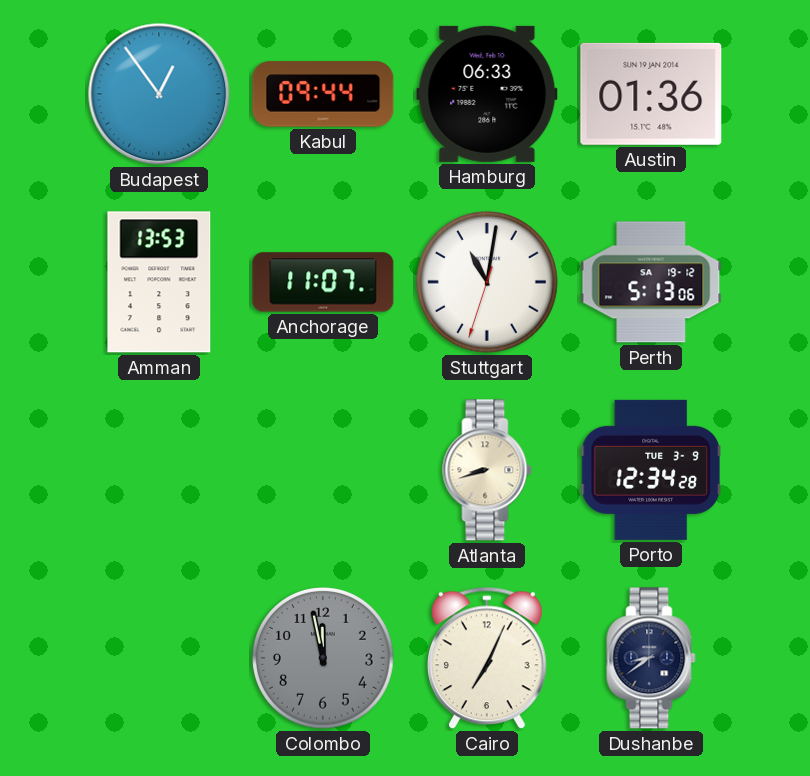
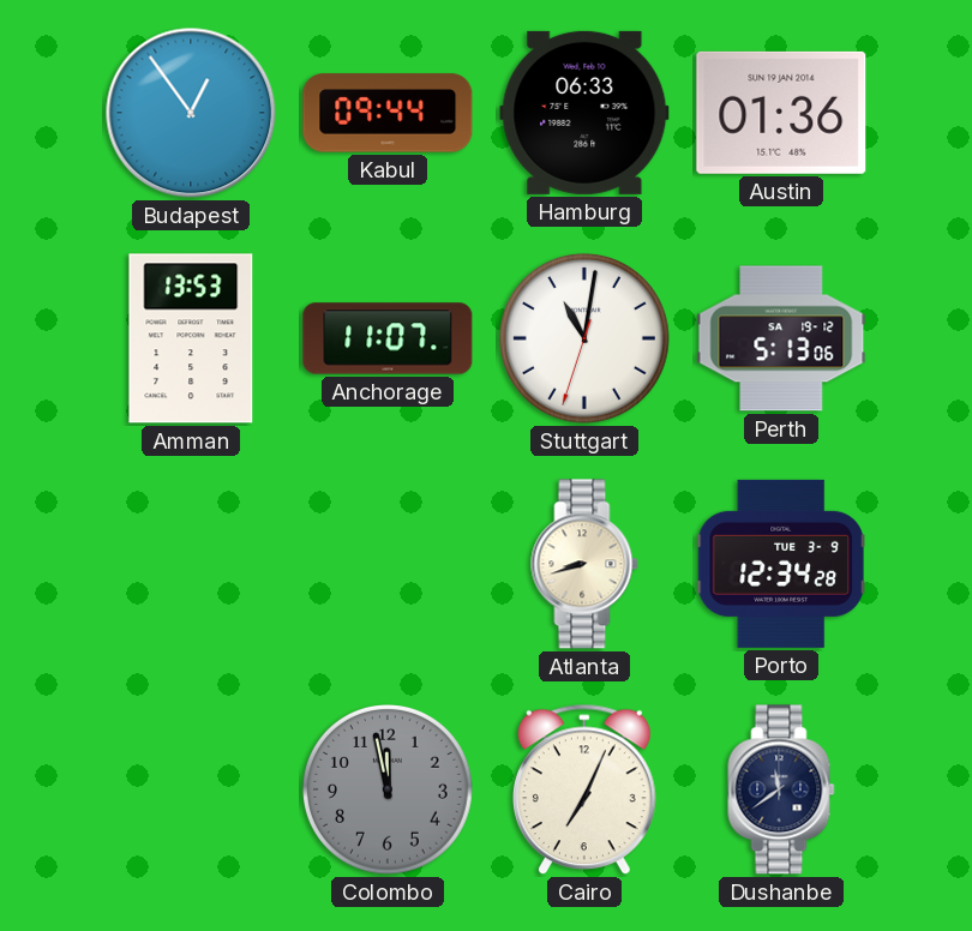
Dushanbe: 8:39 -> 11:39 (781, 789)
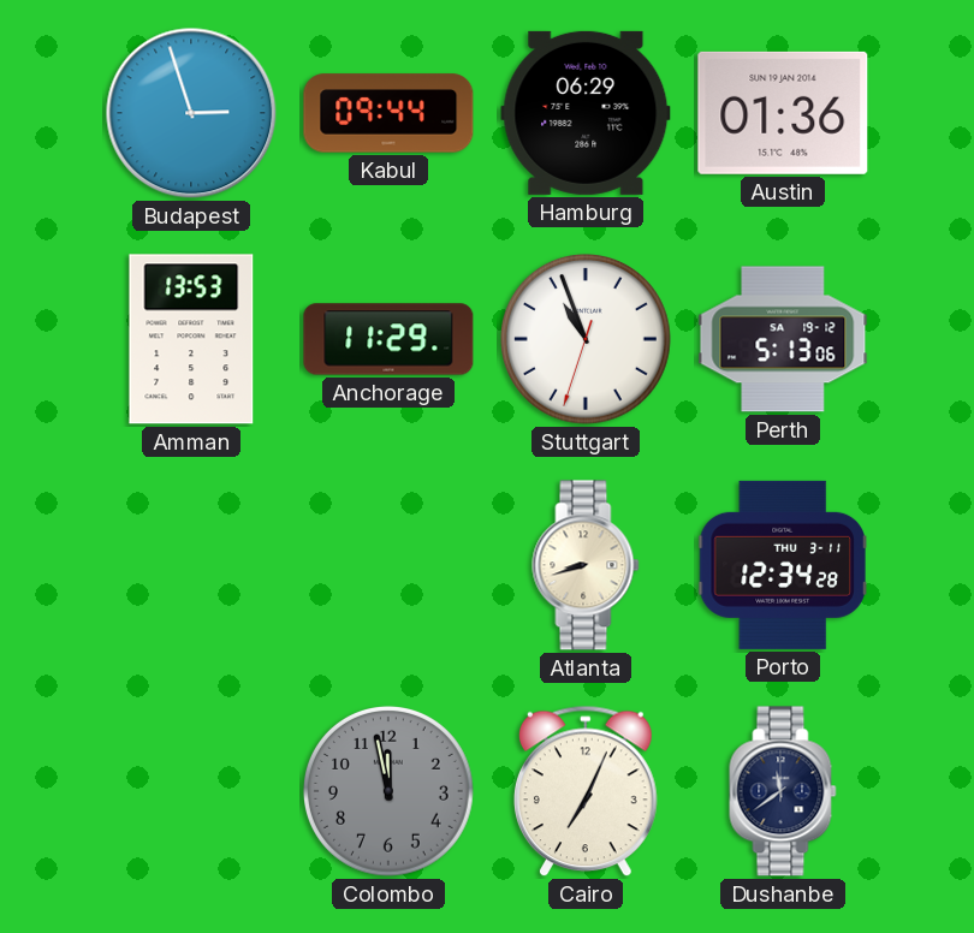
Budapest: 12:54 -> 2:57 (191, 113)
Hamburg: 06:33 -> 06:29 (586, 113)
Anchorage: 11:07 -> 11:29 (388, 339)
Stuttgart: 11:01 -> 10:56 (587, 340)
Porto date: TUE 3-9 -> THU 3-11 (783, 565)
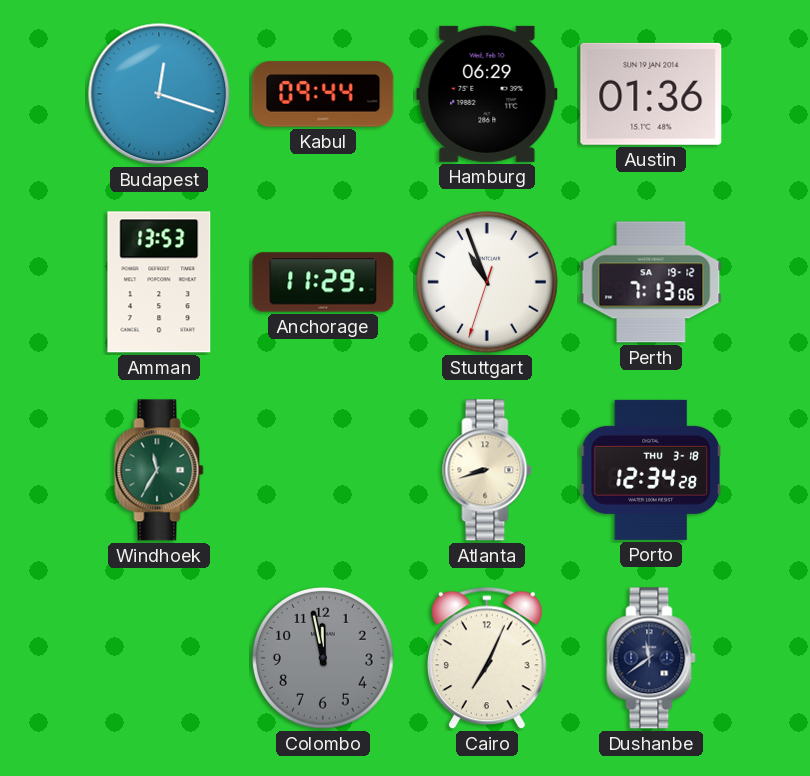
Budapest: 2:57 -> 12:18 (159, 94)
Perth: 5:13 -> 7:13 (651, 282)
Windhoek: none -> 11:35 (159, 470)
Porto date: THU 3-11 -> THU 3-18 (651, 470)
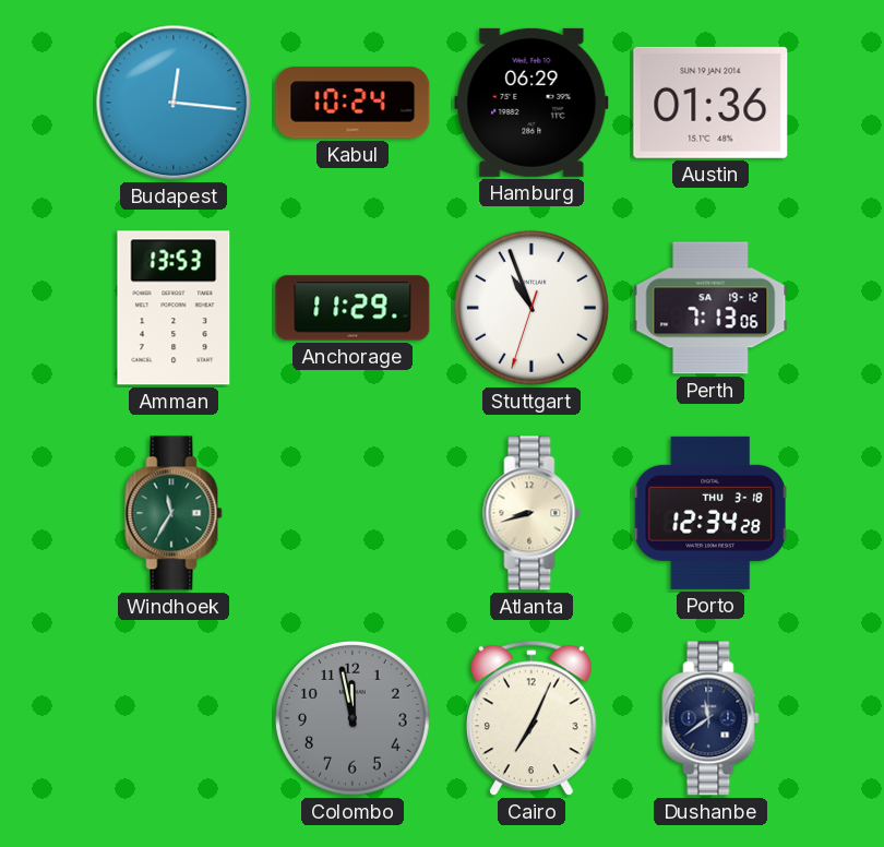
Budapest: 12:18 -> 12:16 (174, 103)
Kabul: 09:44 -> 10:24 (353, 103)
